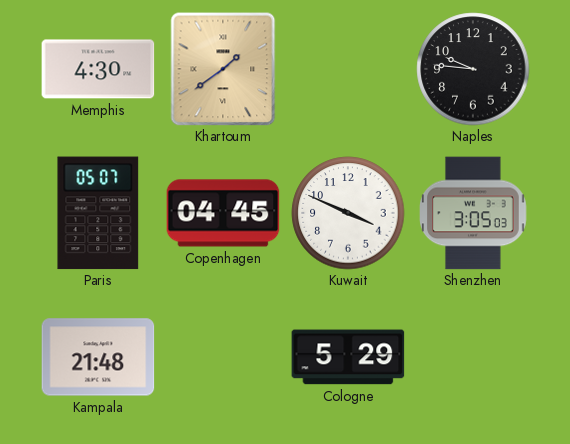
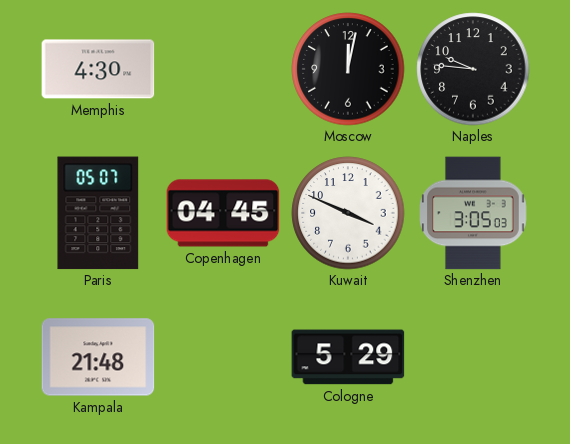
Khartoum: 1:39 -> none (223, 69)
Moscow: none -> 12:02 (348, 69)
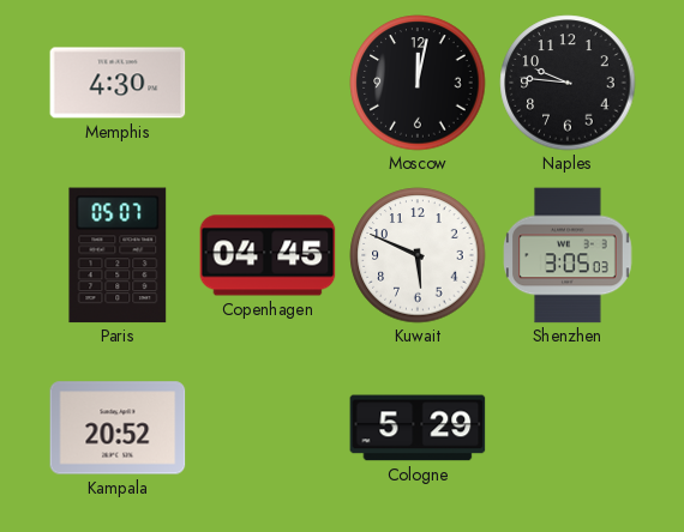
Kuwait: 3:49 -> 5:49 (418, 255)
Kampala: 21:48 -> 20:52 (118, 428)
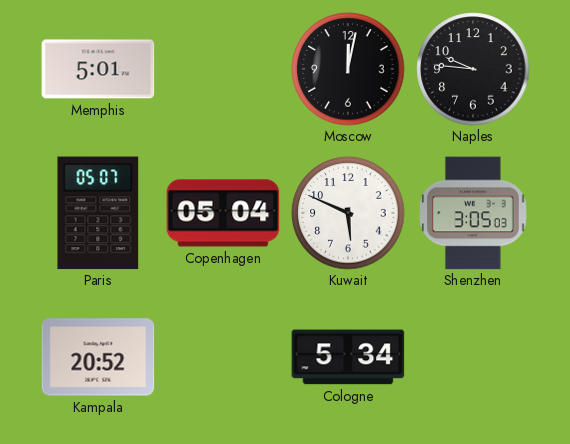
Memphis: 4:30 -> 5:01 (98, 69)
Copenhagen: 04:45 -> 05:04 (223, 213)
Cologne: 5:29 -> 5:34 (348, 357)
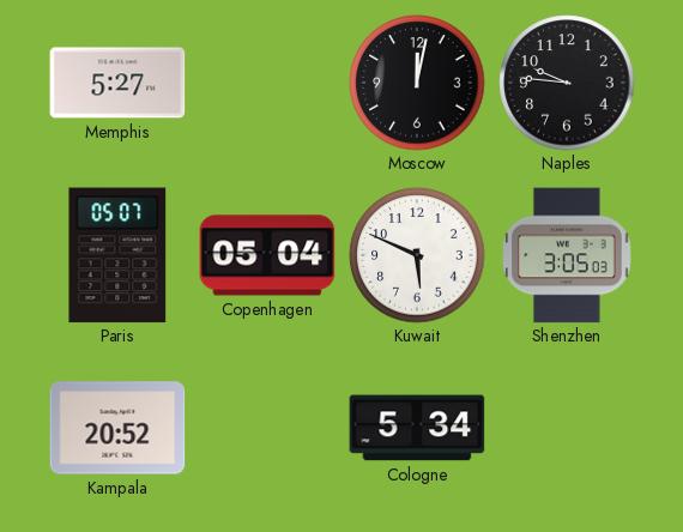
Memphis: 5:01 -> 5:27 (117, 83)
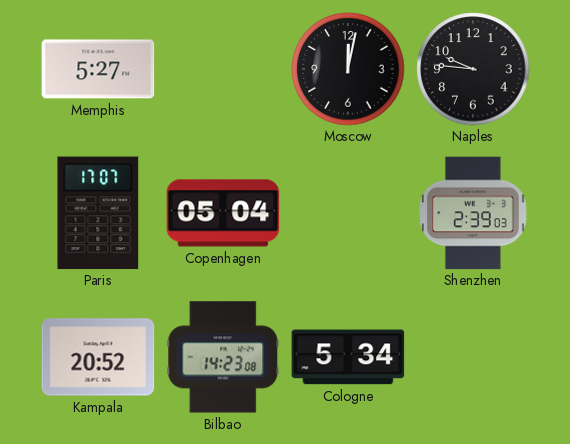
Paris: 05:07 -> 17:07 (98, 213)
Kuwait: 5:49 -> none (417, 255)
Shenzhen: 3:05 -> 2:39 (474, 213)
Bilbao: none -> 14:23 (223, 357)
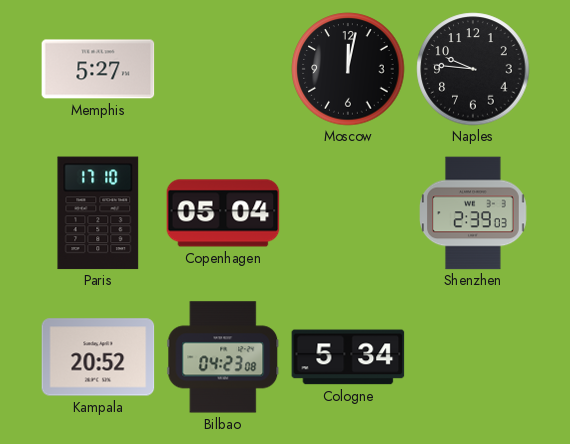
Paris: 17:07 -> 17:10 (98, 213)
Bilbao: 14:23 -> 04:23 (223, 357)
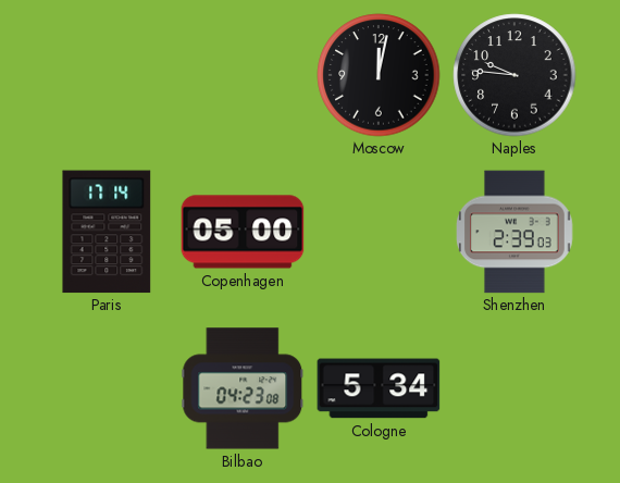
Memphis: 5:27 -> none (98, 69)
Paris: 17:10 -> 17:14 (107, 232)
Copenhagen: 05:04 -> 05:00 (243, 232)
Kampala: 20:52 -> none (98, 357)
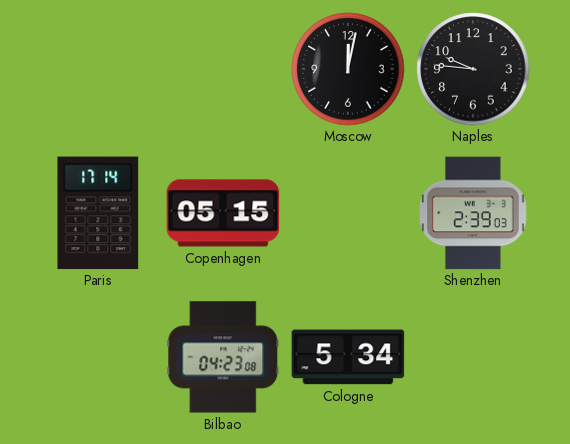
Copenhagen: 05:00 -> 05:15 (223, 213)
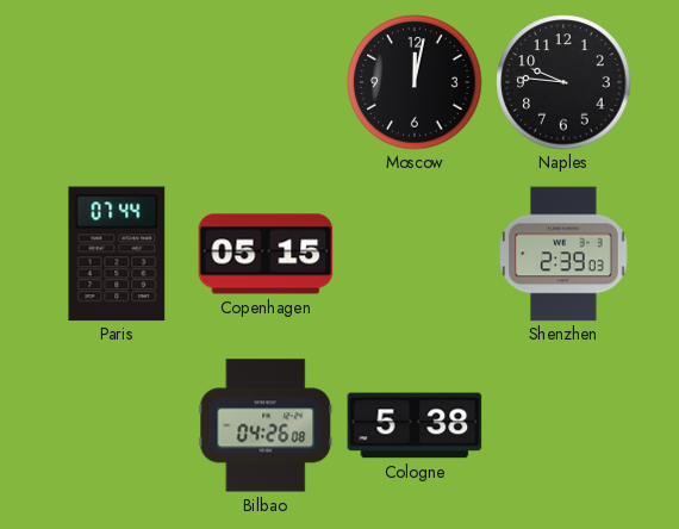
Paris: 17:14 -> 07:44 (117, 254)
Bilbao: 04:23 -> 04:26 (266, 425)
Cologne: 5:34 -> 5:38 (415, 425)
